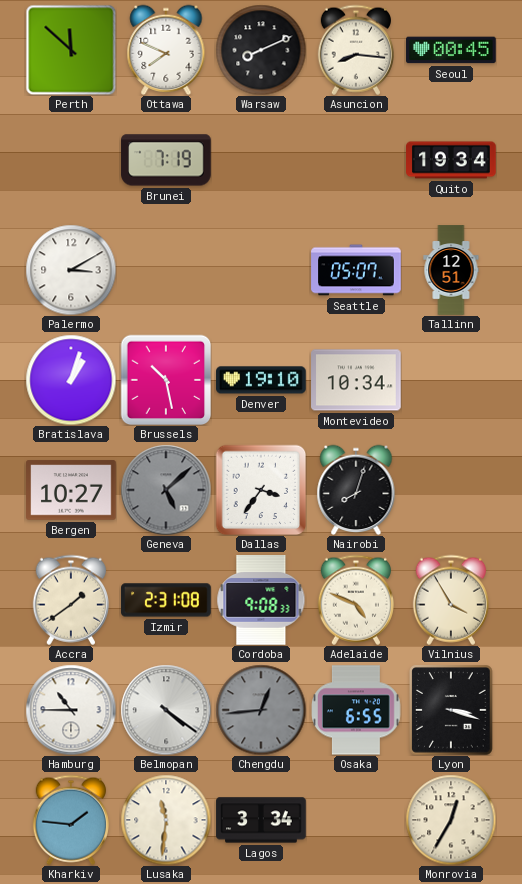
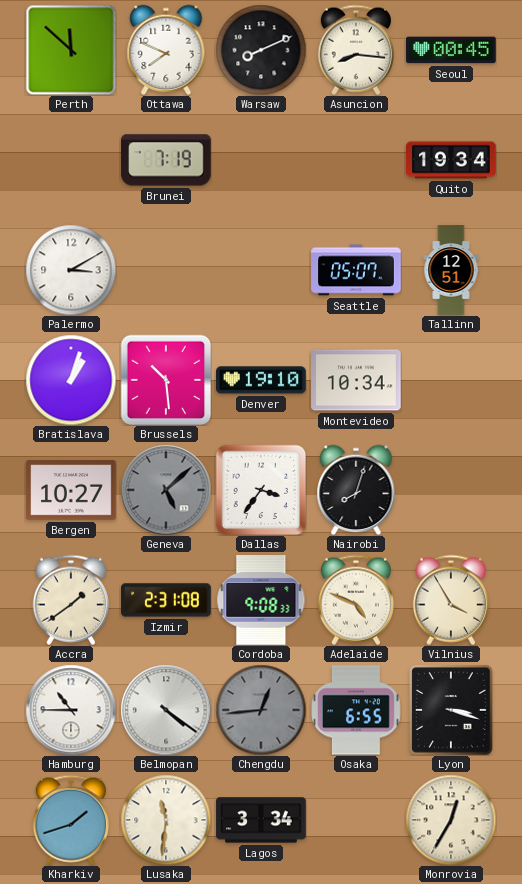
Brussels: 10:28 -> 10:29 (166, 380)
Kharkiv: 1:46 -> 1:42 (71, 820)
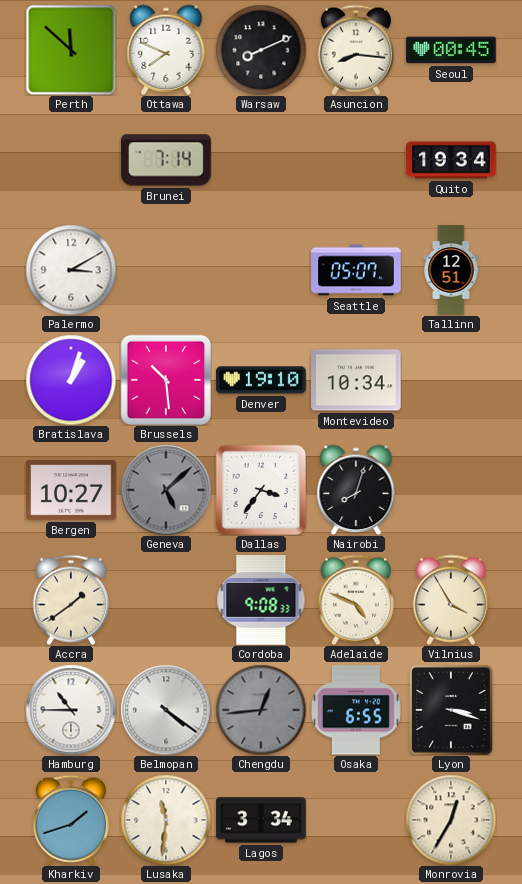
Brunei: 7:19 -> 7:14 (166, 160)
Izmir: 2:31 -> none (166, 600)
